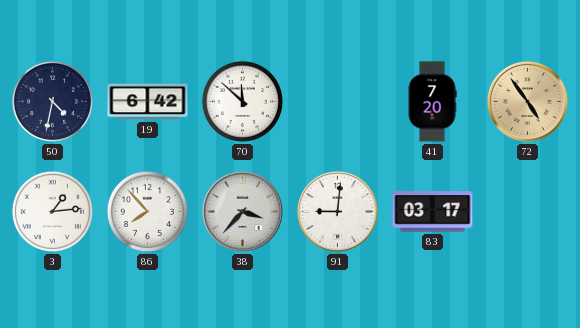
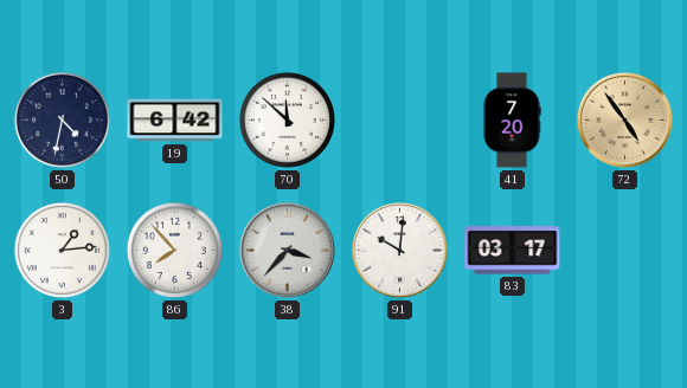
91: 9:01 -> 10:01 (399, 250)
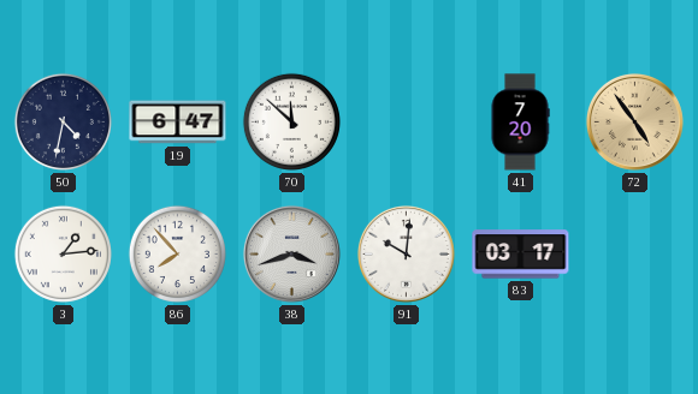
19: 6:42 -> 6:47 (178, 123)
38: 3:37 -> 3:42 (291, 253)
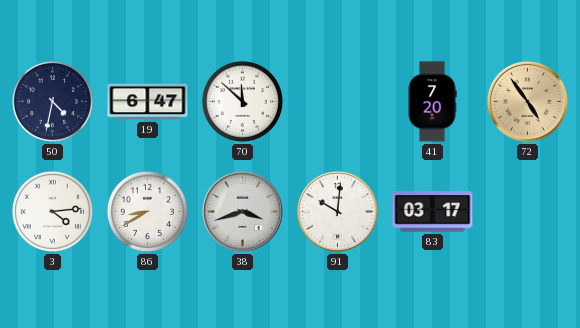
3: 1:14 -> 4:14 (52, 211)
86: 7:53 -> 8:40 (147, 211)
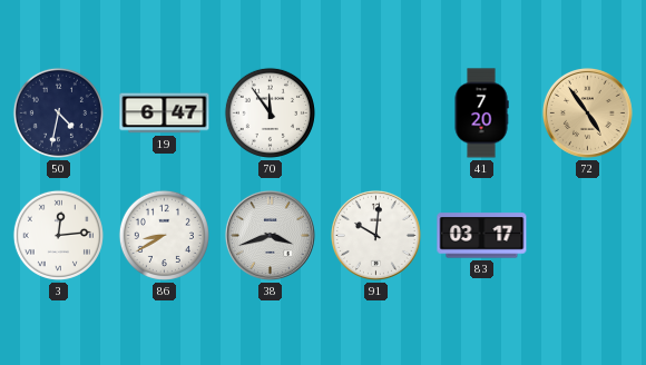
70: 11:52 -> 11:54 (270, 112)
3: 4:14 -> 12:14 (58, 235)
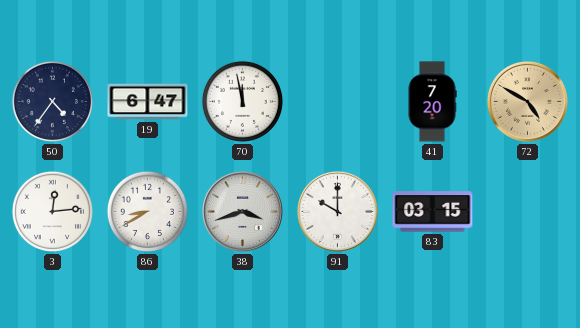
50: 4:32 -> 4:36 (52, 101)
70: 11:54 -> 11:58 (242, 101)
72: 4:54 -> 4:50 (527, 101)
91: 10:01 -> 10:00 (337, 211)
83: 03:17 -> 03:15 (433, 212)
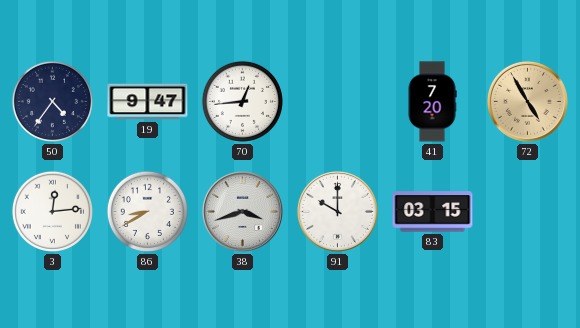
19: 6:47 -> 9:47 (148, 102)
70: 11:58 -> 12:44 (242, 101)
72: 4:50 -> 4:55 (527, 101)
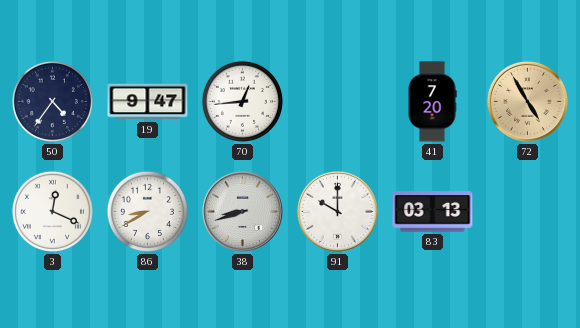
3: 12:14 -> 12:19 (52, 211)
38: 3:42 -> 8:42 (242, 211)
83: 03:15 -> 03:13 (433, 212)
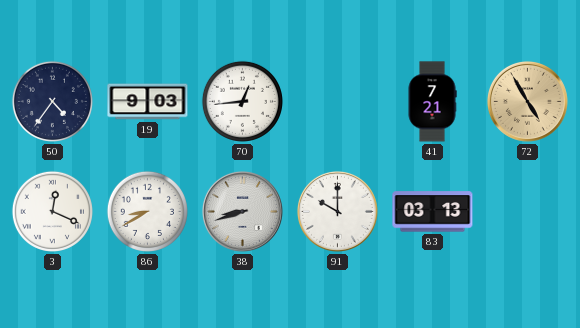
19: 9:47 -> 9:03 (148, 102)
41: 7:20 -> 7:21 (432, 102)
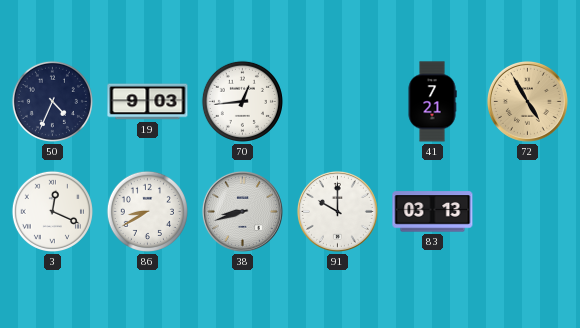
50: 4:36 -> 4:34 (52, 101)
